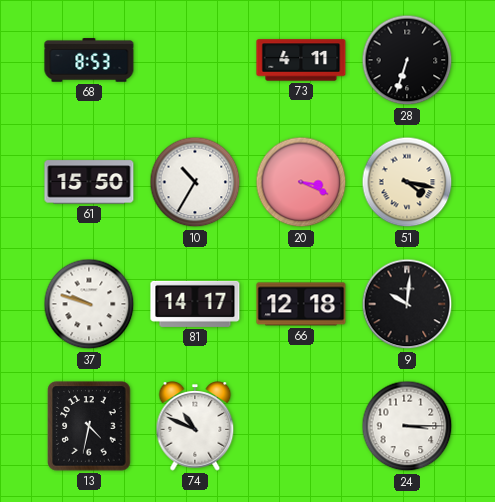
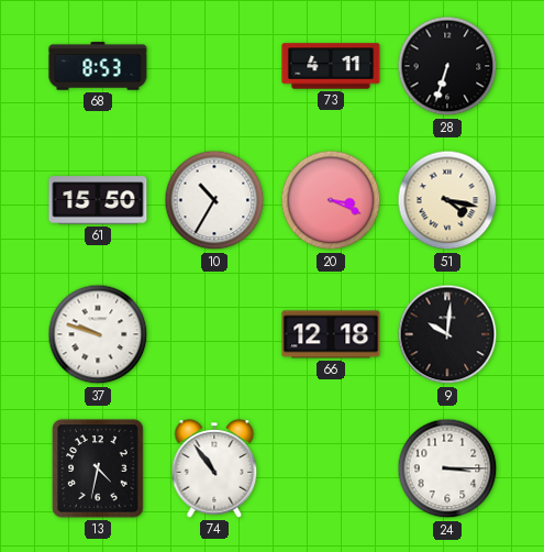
81: 14:17 -> none (195, 304)
74: 10:49 -> 10:54 (214, 468)
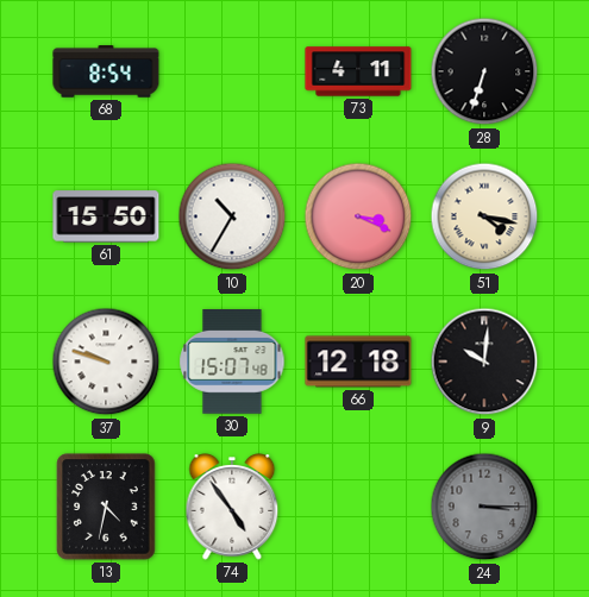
68: 8:53 -> 8:54 (106, 71)
30: none -> 15:07 (232, 363)
74: 10:54 -> 4:54 (232, 507)
24 dial: white -> grey (484, 507)
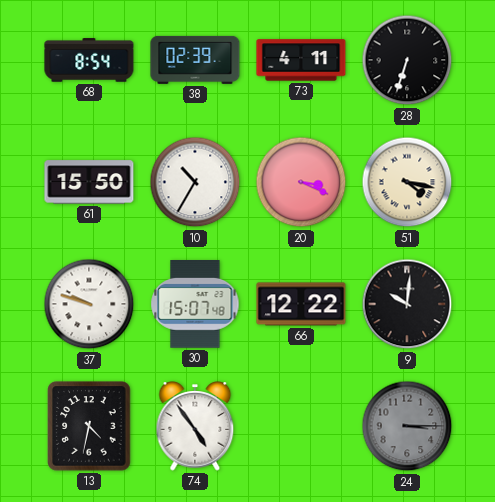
38: none -> 02:39 (195, 60)
66: 12:18 -> 12:22 (301, 304)
